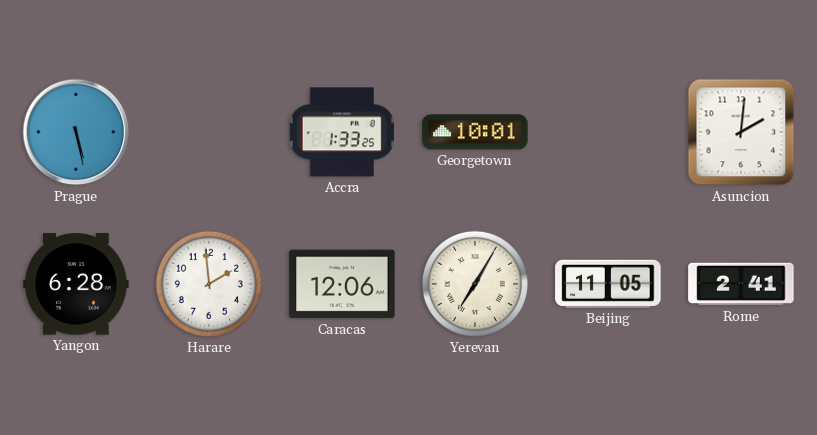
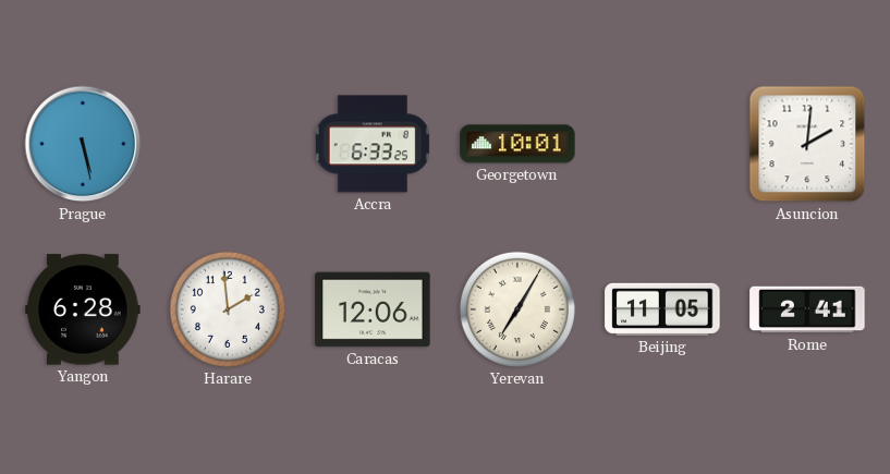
Accra: 1:33 -> 6:33 (373, 144)
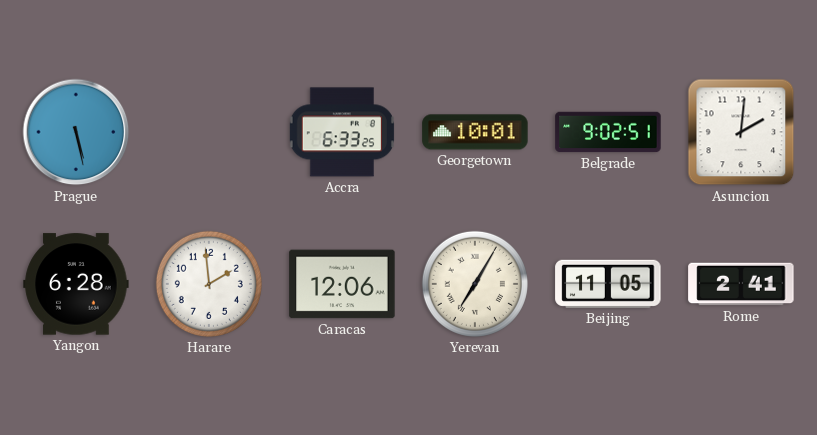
Belgrade: none -> 9:02 (608, 132)
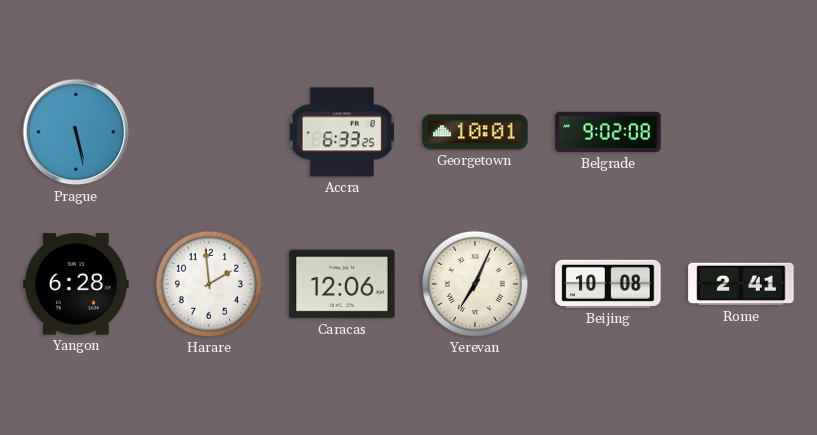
Belgrade: 9:02:51 -> 9:02:08 (608, 132)
Asuncion: 2:01 -> none (741, 132)
Yerevan: 7:05 -> 7:04 (475, 284)
Beijing: 11:05 -> 10:08 (608, 284)
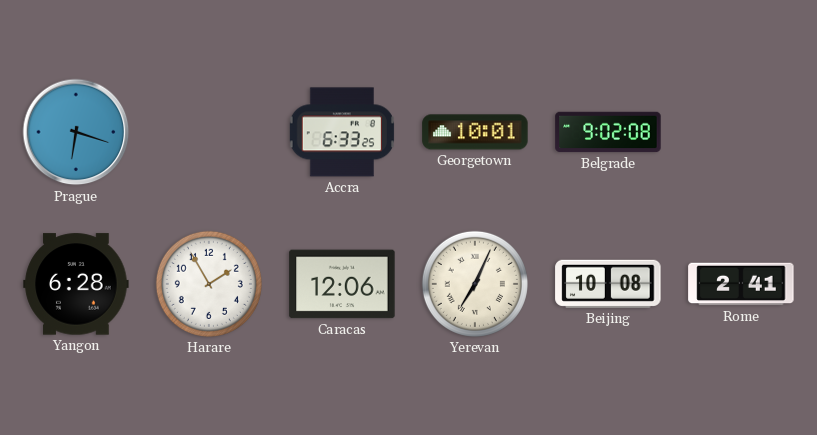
Prague: 5:28 -> 6:18 (76, 132)
Harare: 1:59 -> 1:55 (209, 284)
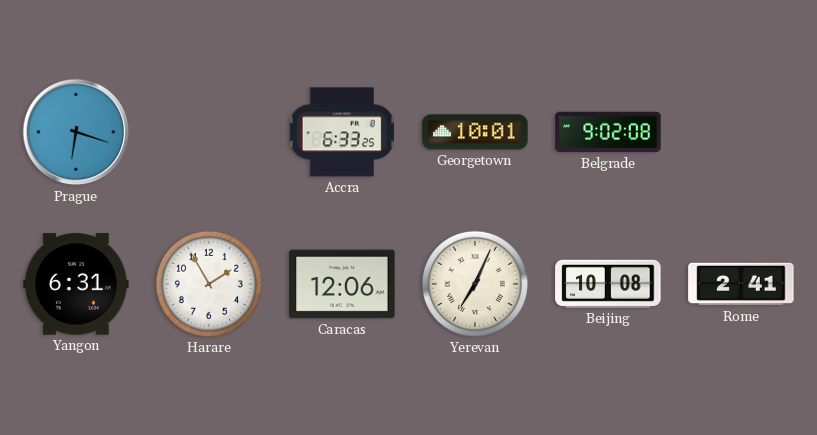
Yangon: 6:28 -> 6:31 (76, 284)
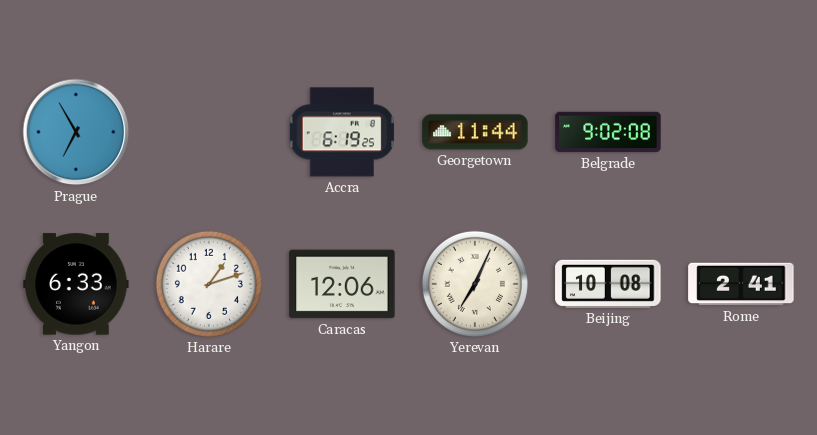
Prague: 6:18 -> 6:55 (76, 132)
Accra: 6:33 -> 6:19 (342, 132)
Georgetown: 10:01 -> 11:44 (475, 132)
Yangon: 6:31 -> 6:33 (76, 284)
Harare: 1:55 -> 1:12 (209, 284)
